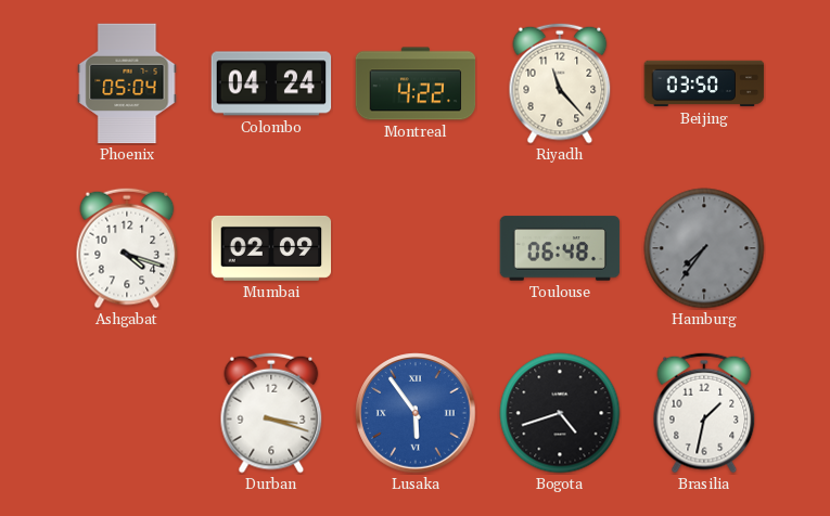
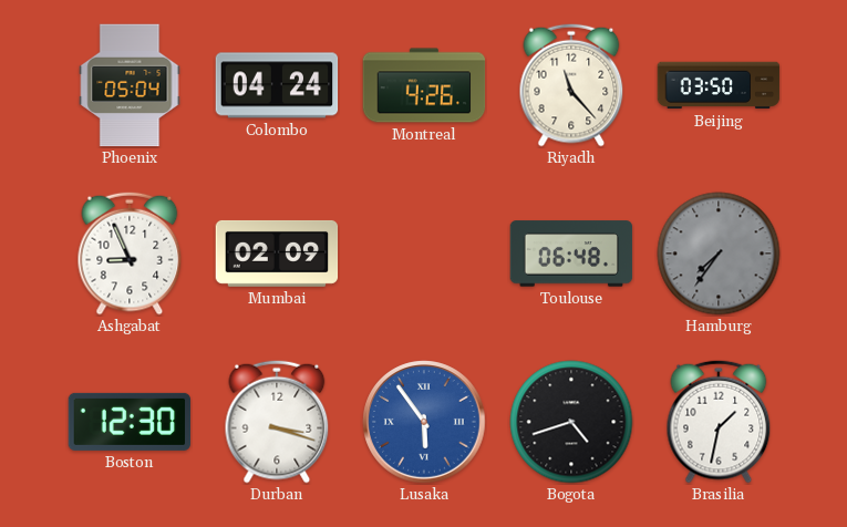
Montreal: 4:22 -> 4:26 (424, 85)
Ashgabat: 4:18 -> 8:56 (130, 254)
Boston: none -> 12:30 (130, 422)
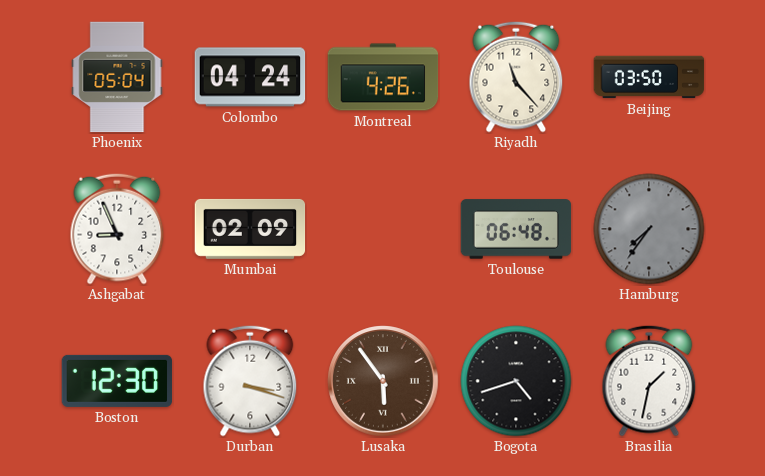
Lusaka dial: blue -> brown (383, 381)
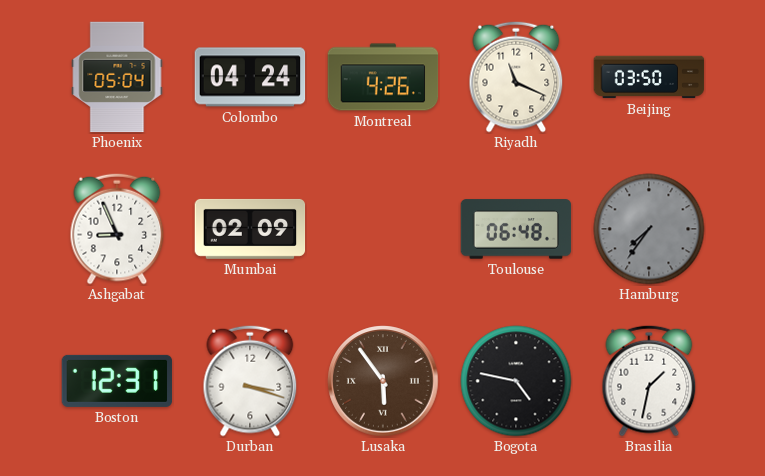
Riyadh: 11:23 -> 11:19 (516, 77)
Boston: 12:30 -> 12:31 (117, 381)
Bogota: 4:42 -> 4:47 (516, 381)
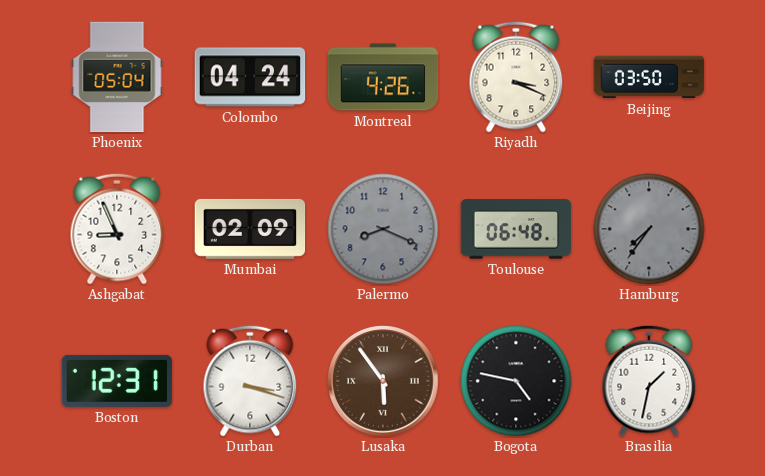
Riyadh: 11:19 -> 3:19 (516, 77)
Palermo: none -> 8:19 (383, 229)
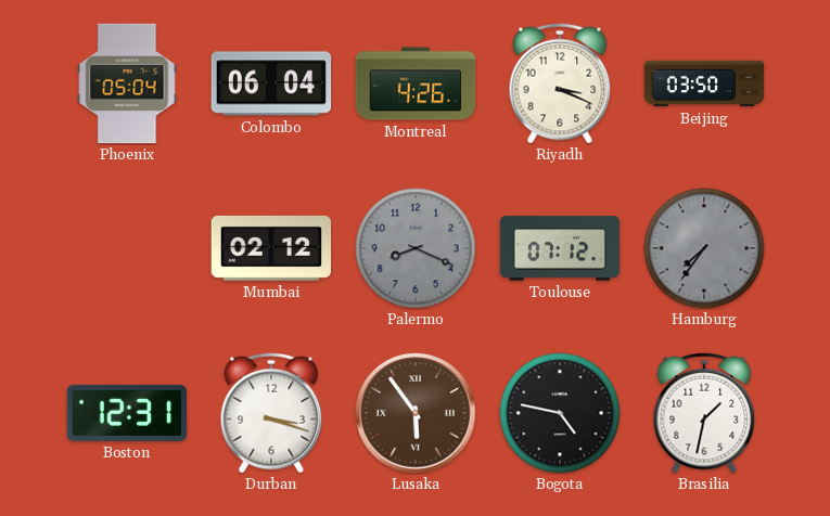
Colombo: 04:24 -> 06:04 (271, 83)
Ashgabat: 8:56 -> none (117, 229)
Mumbai: 02:09 -> 02:12 (271, 248)
Toulouse: 06:48 -> 07:12 (560, 248)
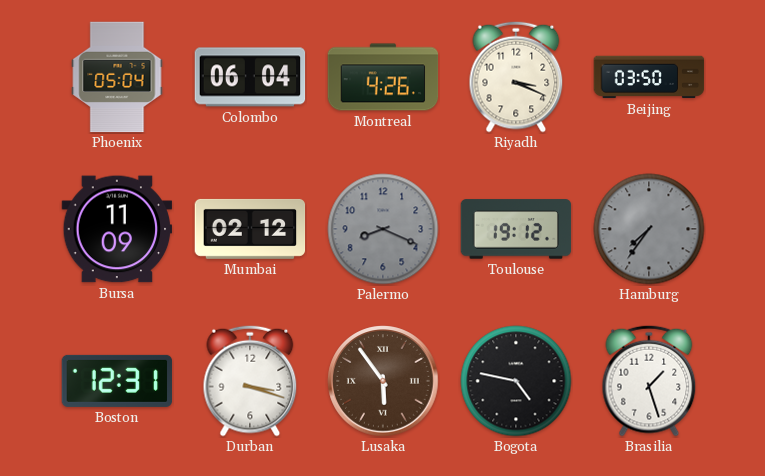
Bursa: none -> 11:09 (117, 229)
Toulouse: 07:12 -> 19:12 (516, 229)
Brasilia: 1:32 -> 1:27 (649, 381)
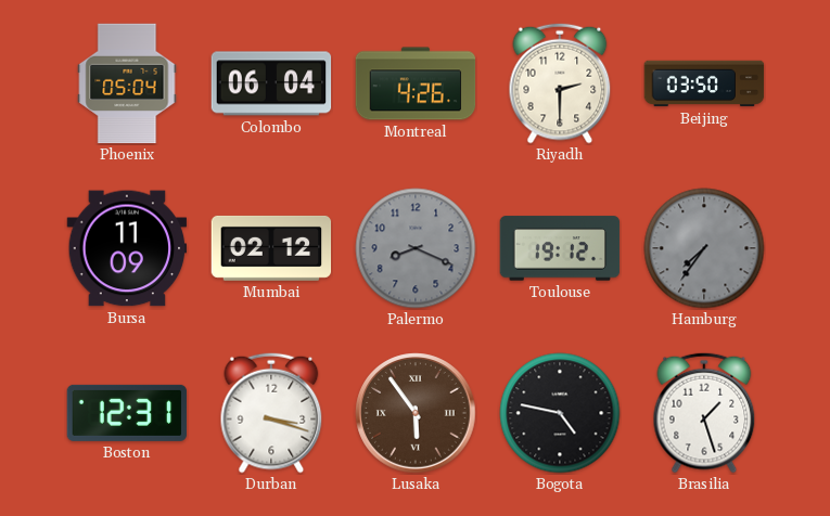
Riyadh: 3:19 -> 2:30 (560, 83)
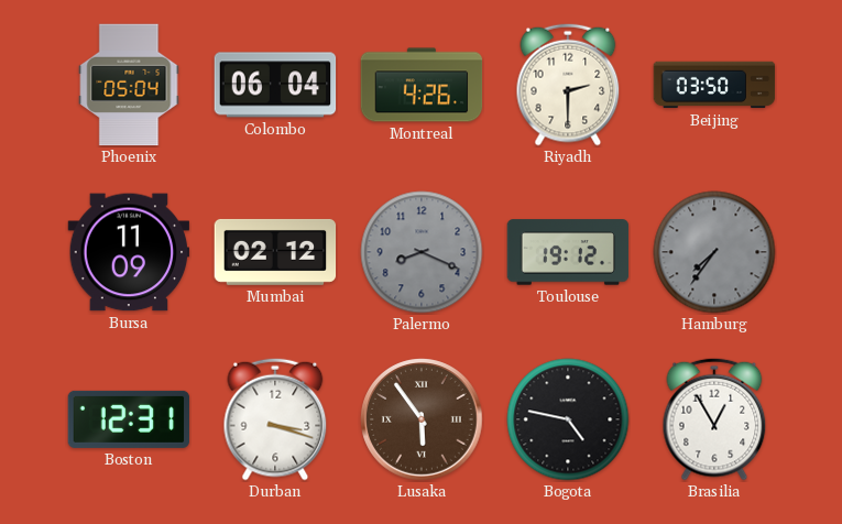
Brasilia: 1:27 -> 12:55 (714, 419)
